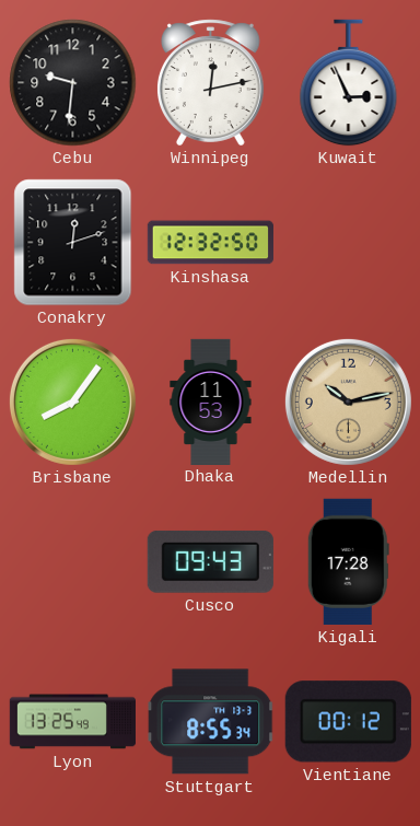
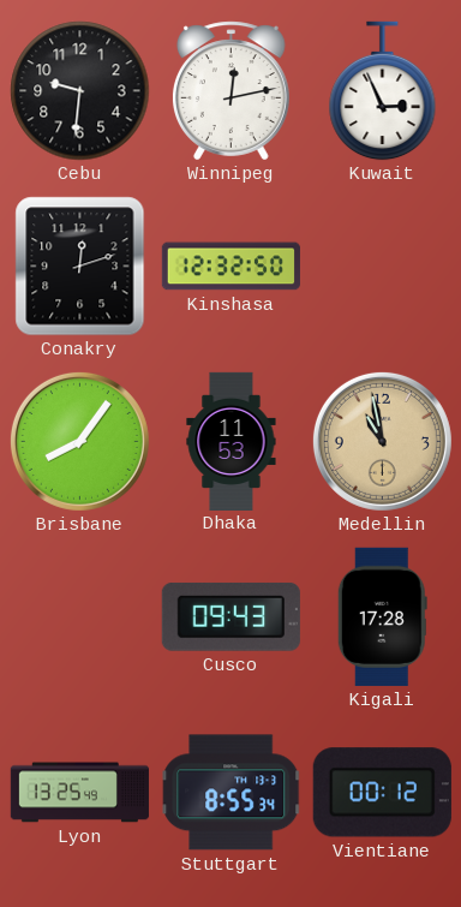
Medellin: 10:13 -> 10:58 (382, 441)
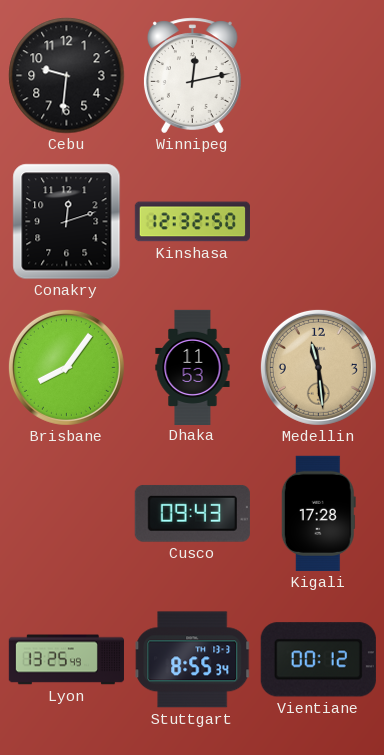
Kuwait: 2:56 -> none (383, 91)
Medellin: 10:58 -> 11:29 (318, 367)
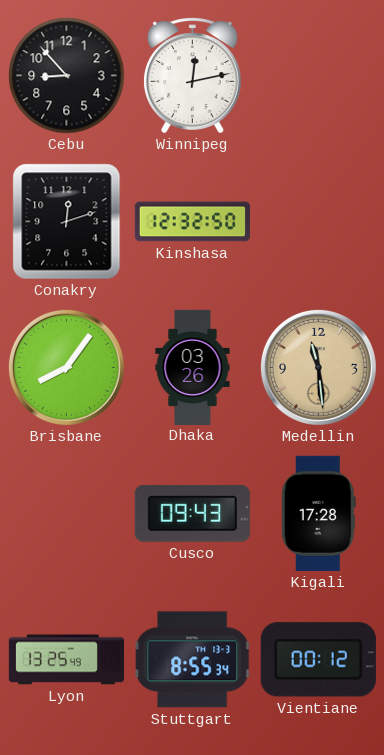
Cebu: 9:31 -> 8:53 (67, 76)
Dhaka: 11:53 -> 03:26 (193, 367)
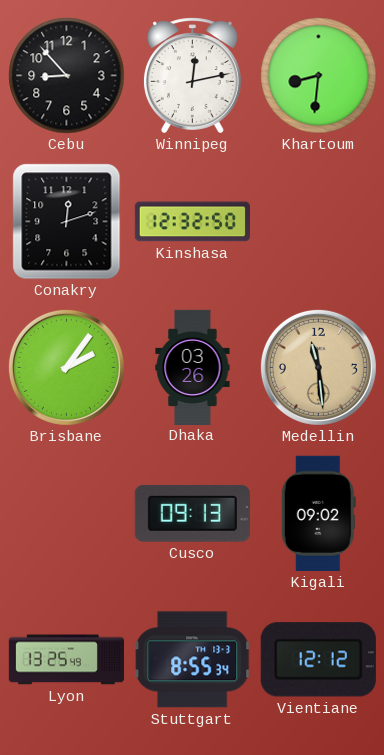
Khartoum: none -> 8:31 (319, 76)
Brisbane: 8:06 -> 2:06 (66, 367)
Cusco: 09:43 -> 09:13 (192, 513)
Kigali: 17:28 -> 09:02 (318, 513)
Vientiane: 00:12 -> 12:12 (318, 660)
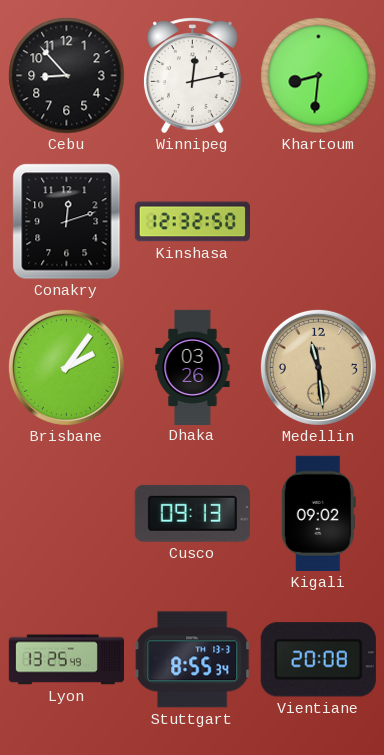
Vientiane: 12:12 -> 20:08 (318, 660)
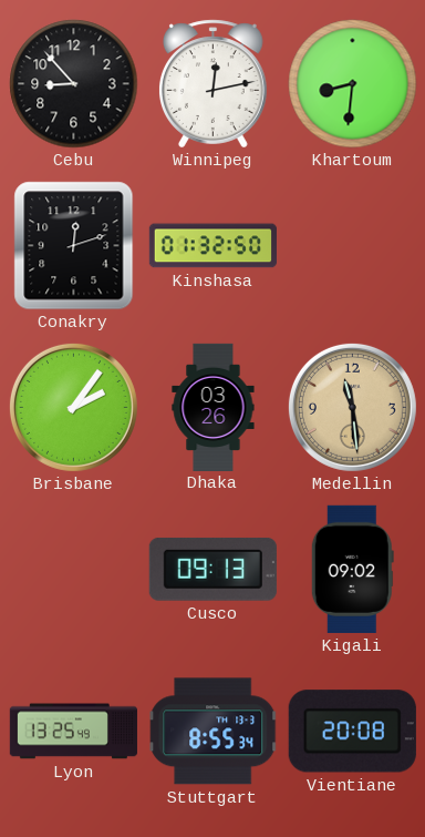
Kinshasa: 12:32 -> 01:32 (212, 246)
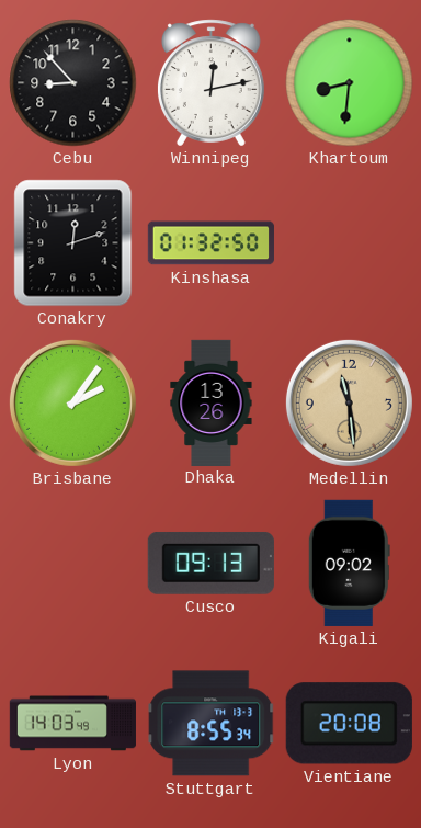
Dhaka: 03:26 -> 13:26 (212, 402)
Lyon: 13:25 -> 14:03 (72, 724)
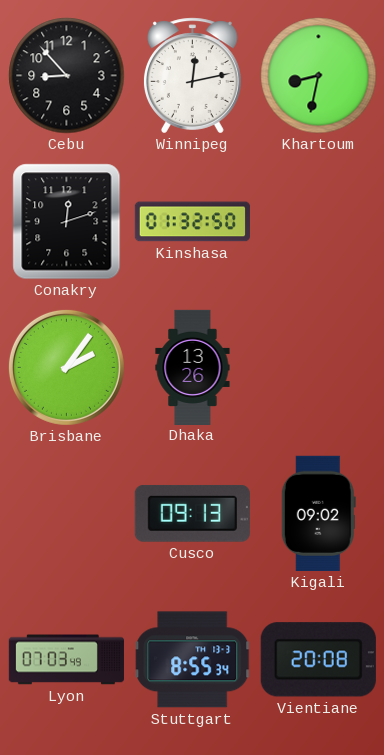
Khartoum: 8:31 -> 8:32 (319, 76)
Medellin: 11:29 -> none (349, 402)
Lyon: 14:03 -> 07:03 (66, 660)
